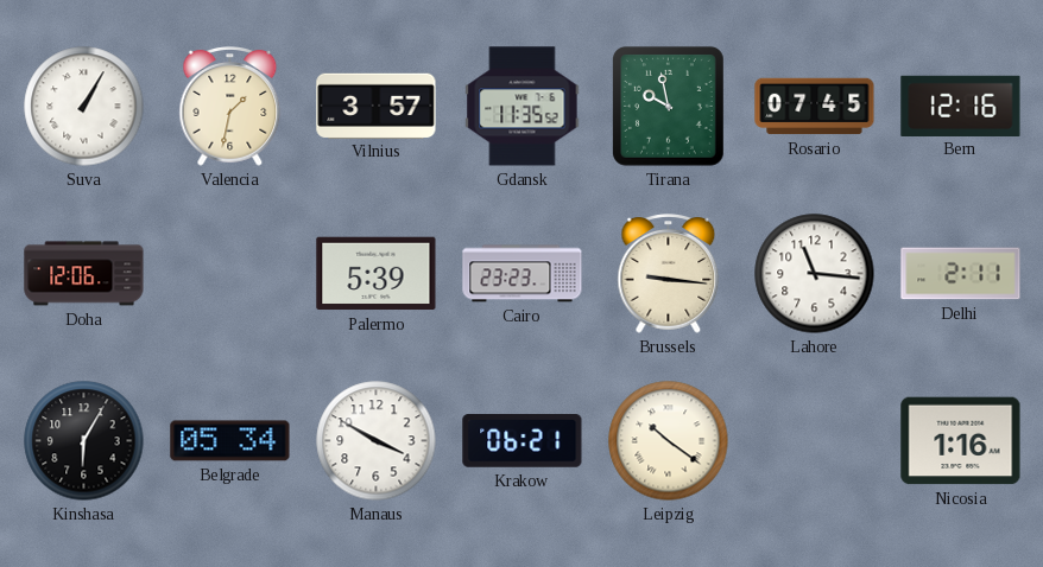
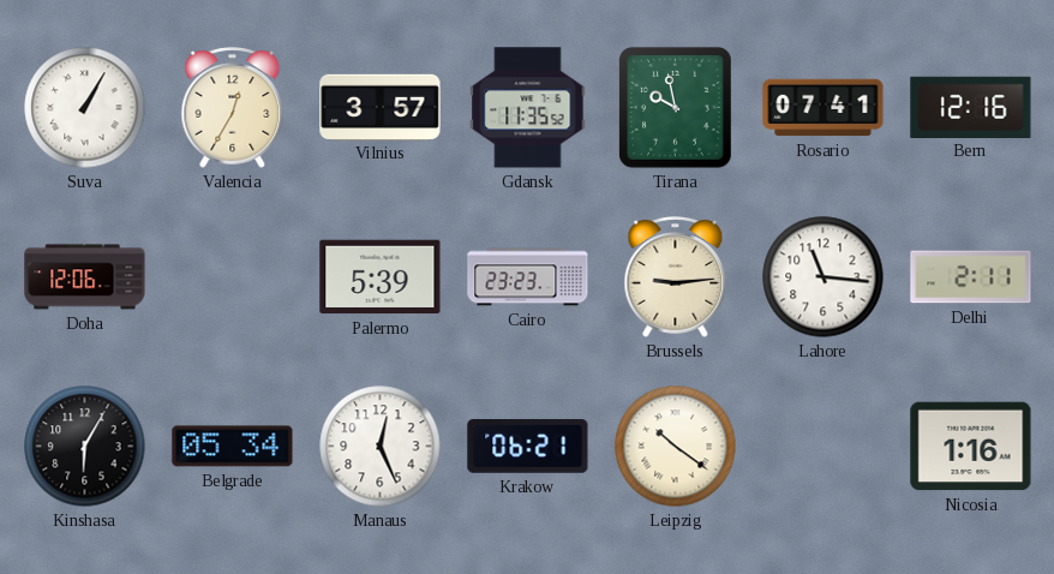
Valencia: 1:32 -> 12:35 (233, 108)
Rosario: 07:45 -> 07:41 (824, 108)
Brussels: 9:16 -> 9:14 (676, 277)
Manaus: 3:50 -> 12:26 (381, 447)
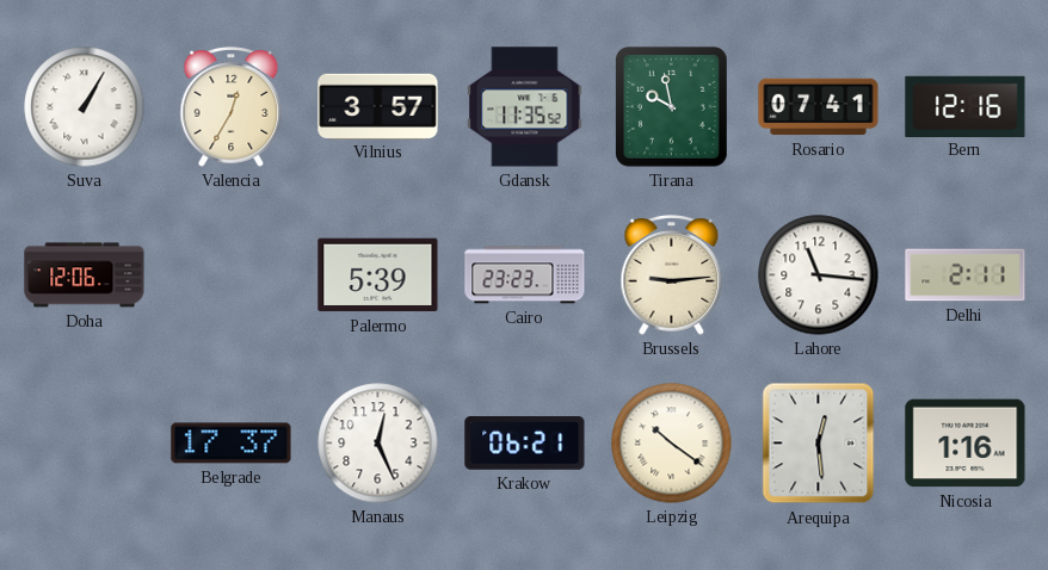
Kinshasa: 6:05 -> none (85, 447)
Belgrade: 05:34 -> 17:37 (232, 444)
Arequipa: none -> 12:29 (819, 444)
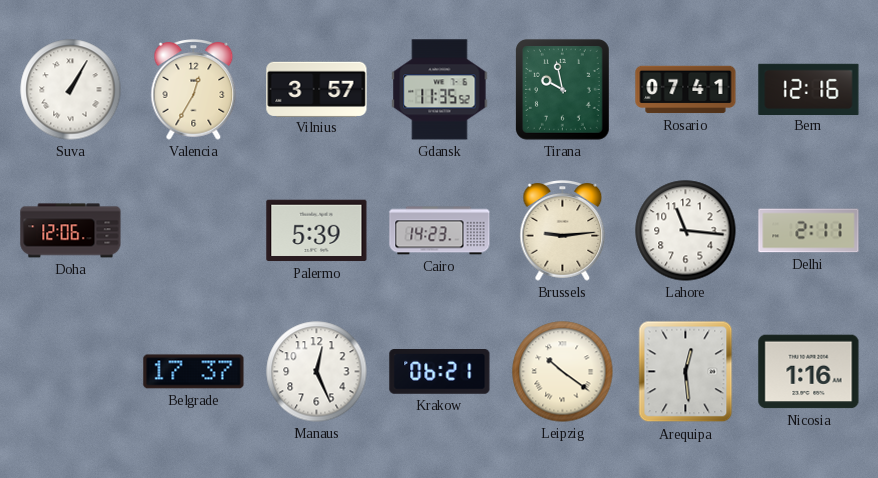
Cairo: 23:23 -> 14:23 (440, 231)
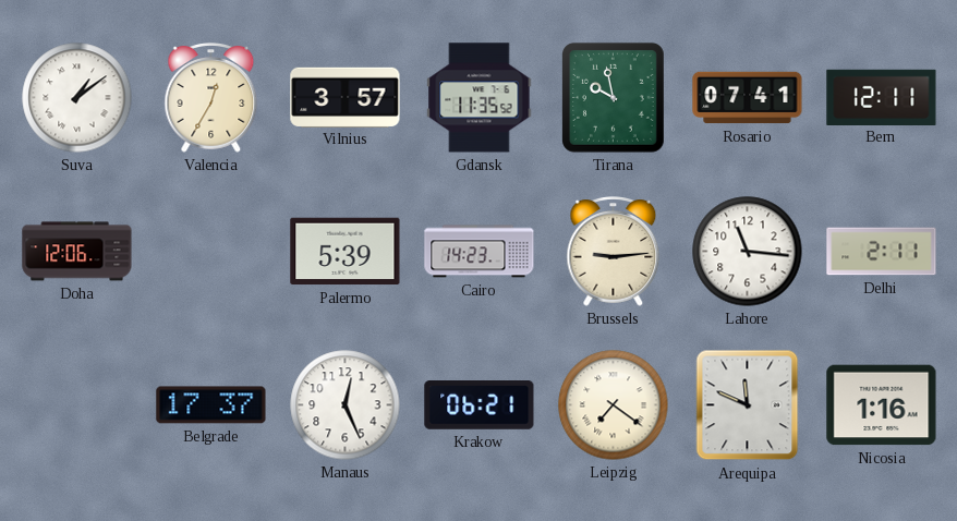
Suva: 1:05 -> 1:09 (77, 98)
Bern: 12:16 -> 12:11 (882, 97)
Leipzig: 10:21 -> 7:21 (614, 405)
Arequipa: 12:29 -> 11:49 (748, 405)
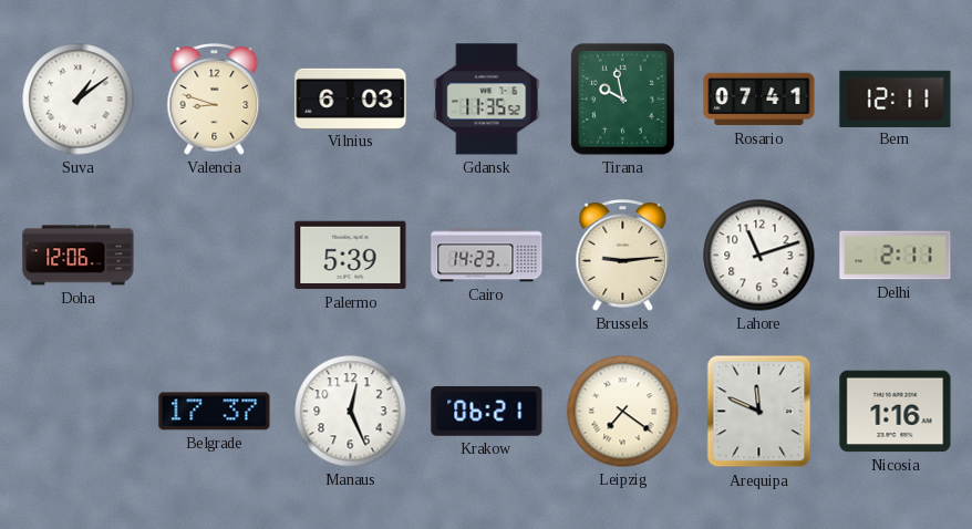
Valencia: 12:35 -> 8:48 (215, 100)
Vilnius: 3:57 -> 6:03 (351, 98)
Lahore: 11:16 -> 11:12 (759, 256)
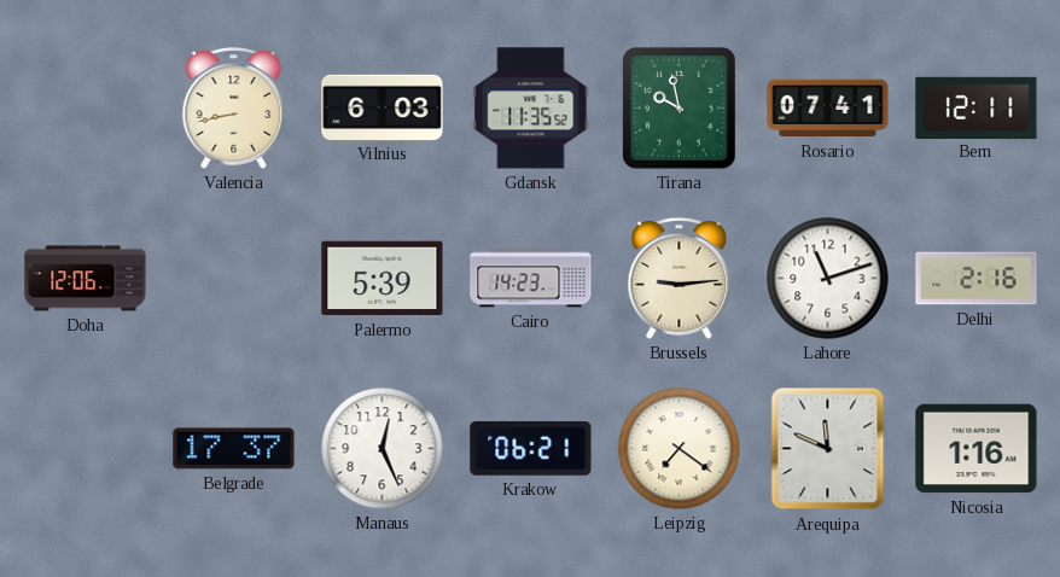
Suva: 1:09 -> none (79, 100)
Valencia: 8:48 -> 8:43 (234, 109)
Delhi: 2:11 -> 2:16 (977, 279)
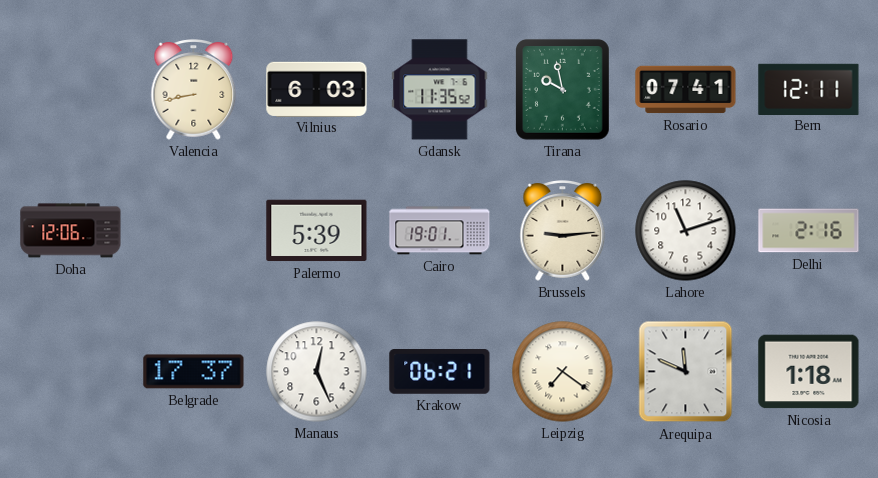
Cairo: 14:23 -> 19:01 (440, 231)
Nicosia: 1:16 -> 1:18 (809, 372)
